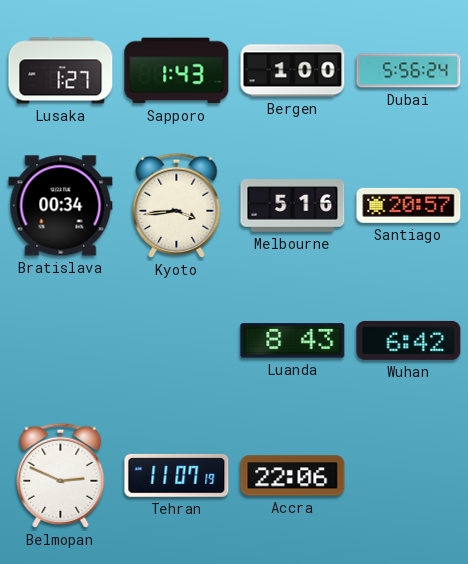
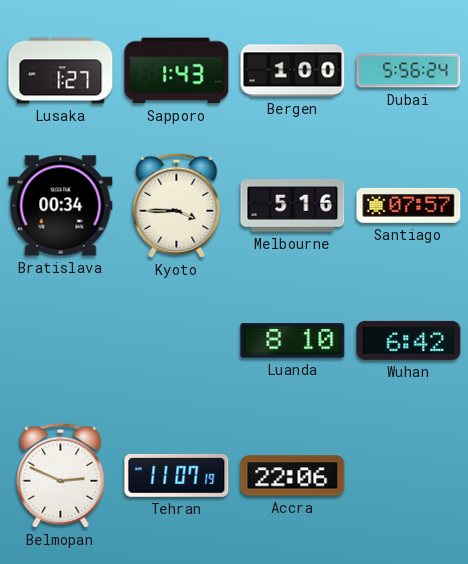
Kyoto: 3:44 -> 3:45 (177, 205)
Santiago: 20:57 -> 07:57 (409, 205)
Luanda: 8:43 -> 8:10 (293, 341)
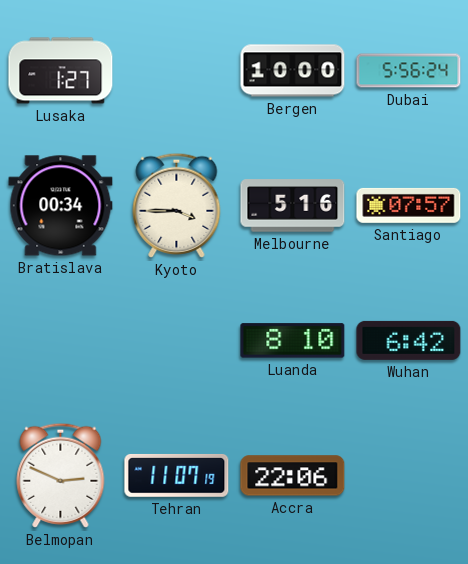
Sapporo: 1:43 -> none (177, 71)
Bergen: 1:00 -> 10:00 (293, 71)
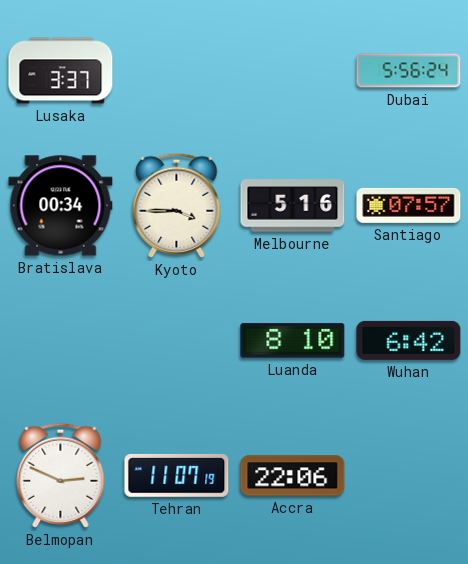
Lusaka: 1:27 -> 3:37 (61, 71)
Bergen: 10:00 -> none (293, 71)
